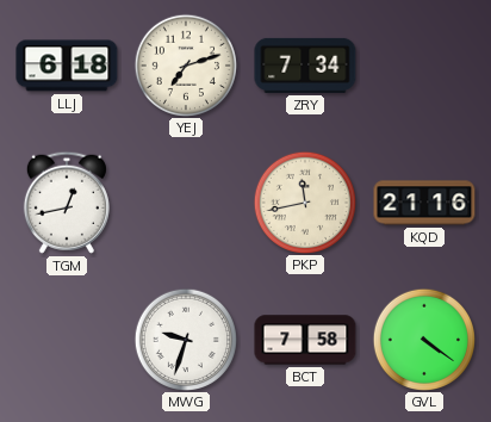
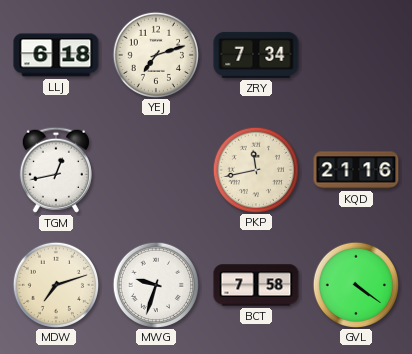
MDW: none -> 7:12 (55, 284)
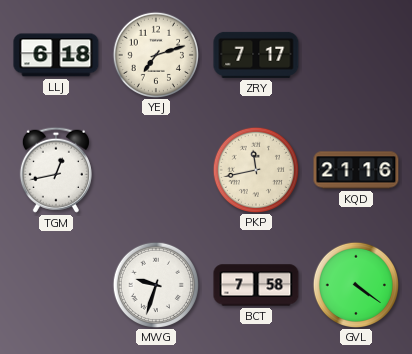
ZRY: 7:34 -> 7:17 (256, 55)
MDW: 7:12 -> none (55, 284)
